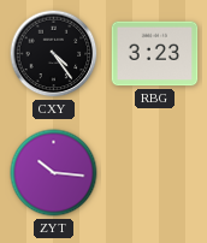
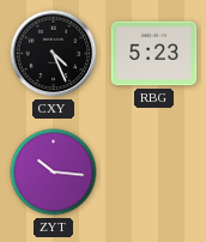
CXY: 4:24 -> 4:26 (54, 54)
RBG: 3:23 -> 5:23 (154, 54)
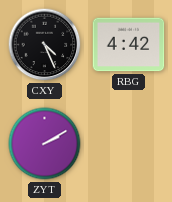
RBG: 5:23 -> 4:42 (129, 45)
ZYT: 10:16 -> 2:10 (45, 144)
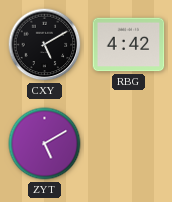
CXY: 4:26 -> 5:10 (45, 45)
ZYT: 2:10 -> 5:10 (45, 144)
